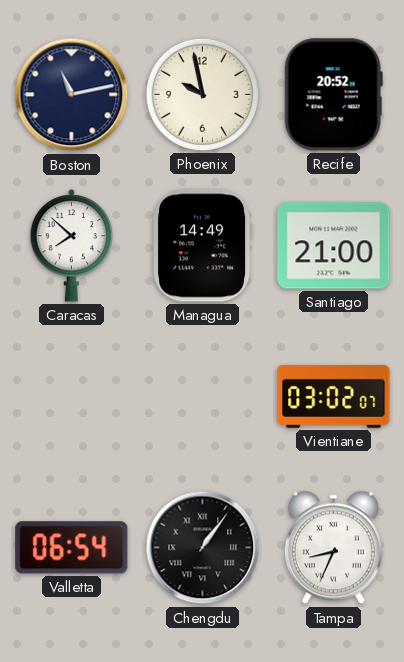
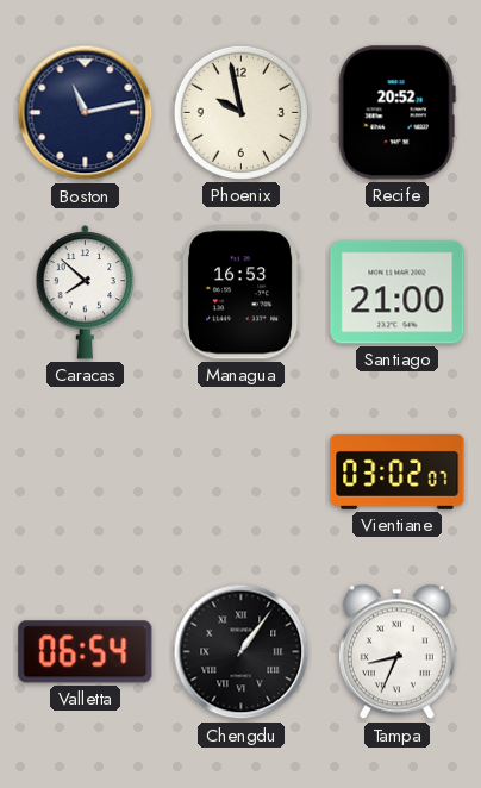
Managua: 14:49 -> 16:53 (240, 293)
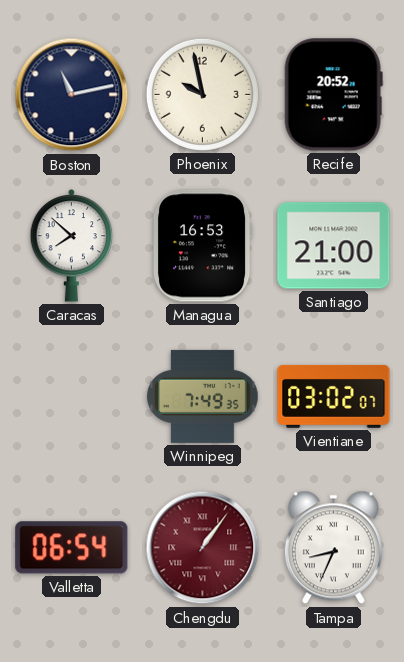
Winnipeg: none -> 7:49 (203, 396)
Chengdu dial: black -> burgundy (203, 548)
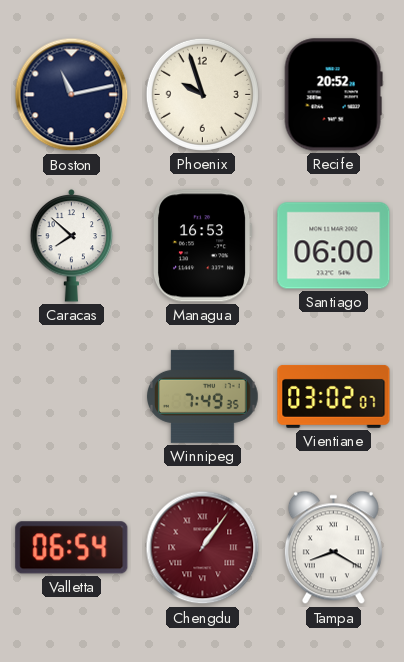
Phoenix: 9:58 -> 9:57 (202, 94)
Santiago: 21:00 -> 06:00 (334, 246)
Tampa: 8:34 -> 8:20 (333, 548)
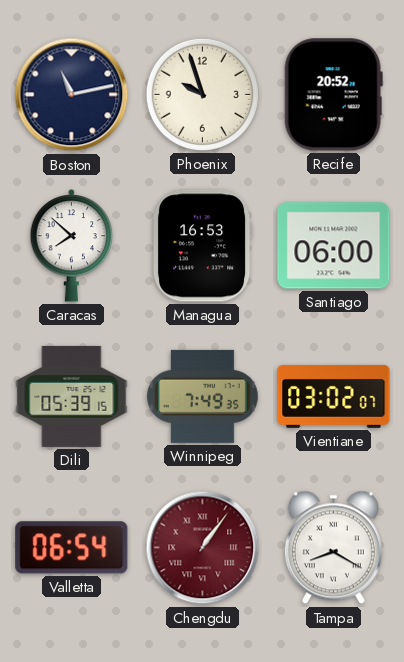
Dili: none -> 05:39 (72, 396)
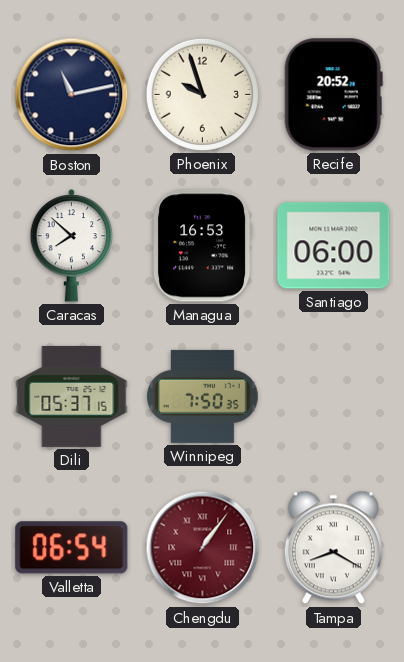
Dili: 05:39 -> 05:37 (72, 396)
Winnipeg: 7:49 -> 7:50 (203, 396)
Vientiane: 03:02 -> none (334, 396)
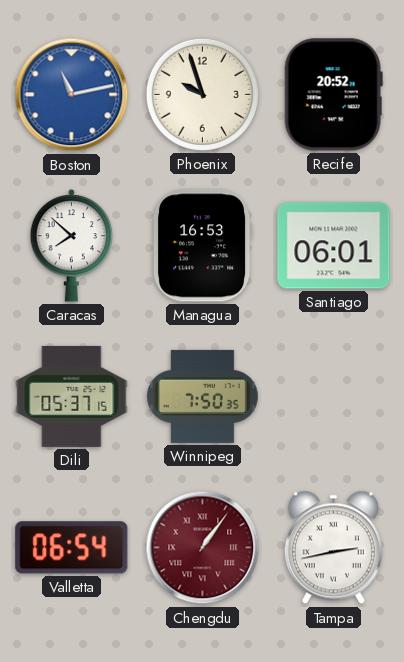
Boston dial: navy -> blue (72, 95)
Santiago: 06:00 -> 06:01 (334, 246)
Tampa: 8:20 -> 2:43 (333, 548)
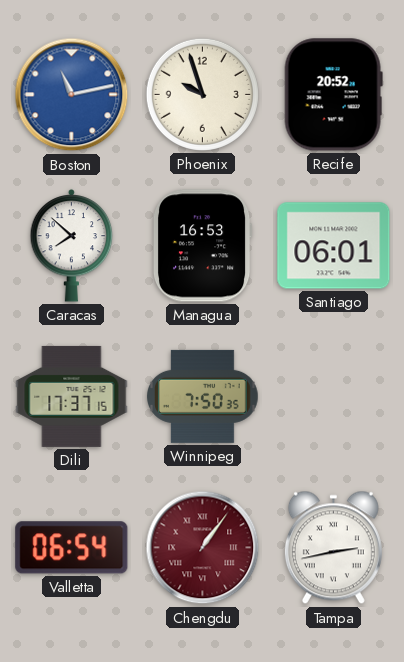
Dili: 05:37 -> 17:37 (72, 396)
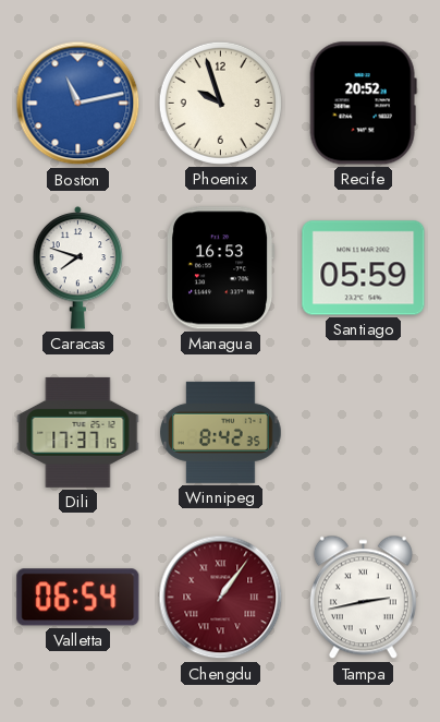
Caracas: 7:52 -> 7:48 (78, 267)
Santiago: 06:01 -> 05:59 (364, 268)
Winnipeg: 7:50 -> 8:42 (221, 432)
